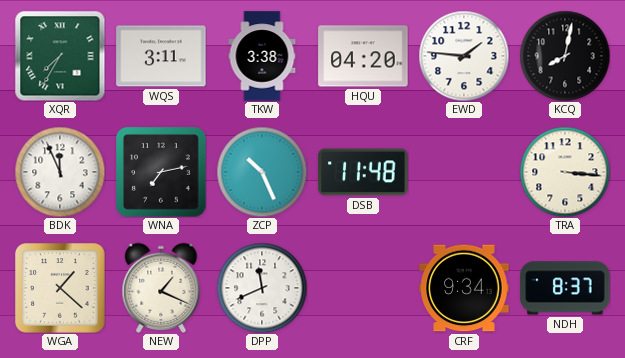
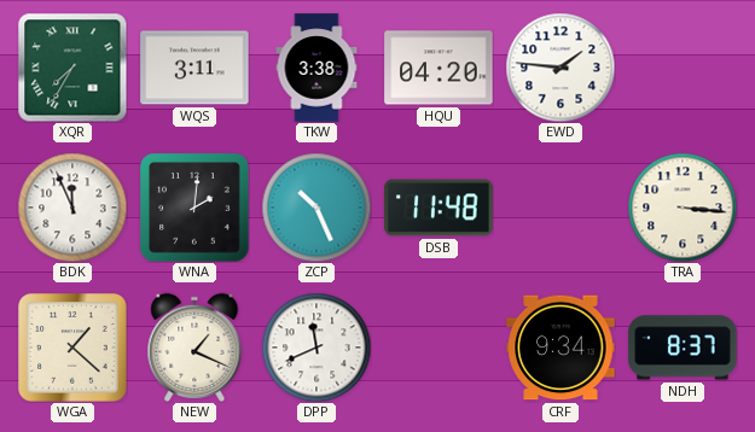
KCQ: 8:02 -> none (565, 56)
WNA: 7:13 -> 2:01 (194, 208)
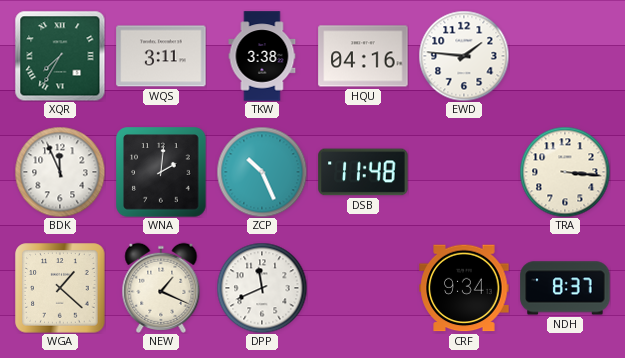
HQU: 04:20 -> 04:16 (363, 56)
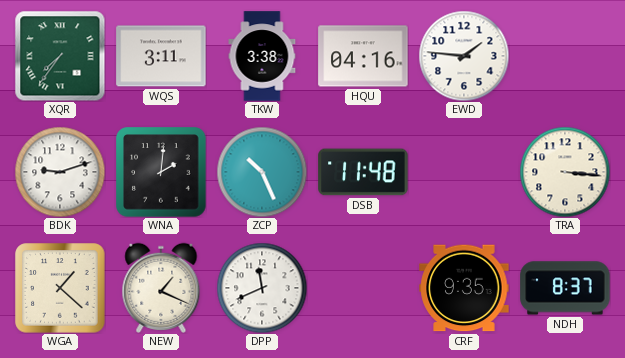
XQR: 7:35 -> 7:36 (60, 56)
BDK: 11:56 -> 9:12 (60, 172)
CRF: 9:34 -> 9:35 (464, 288)
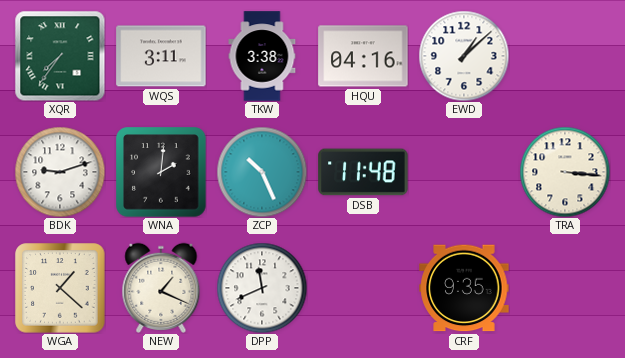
EWD: 1:46 -> 1:08 (464, 56)
NDH: 8:37 -> none (565, 288)
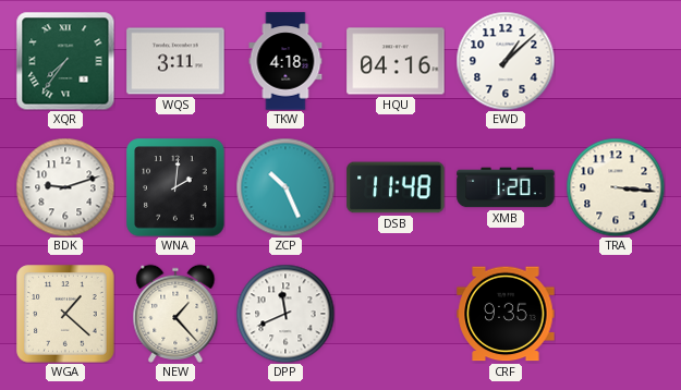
TKW: 3:38 -> 4:18 (285, 61)
XMB: none -> 1:20 (506, 187)
NEW: 1:19 -> 1:23 (175, 314)
